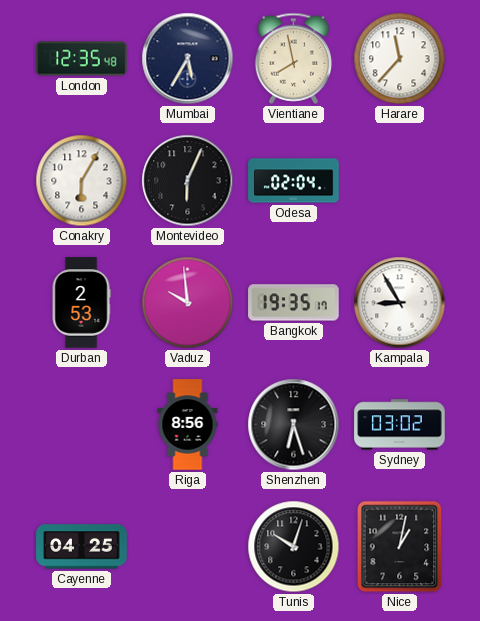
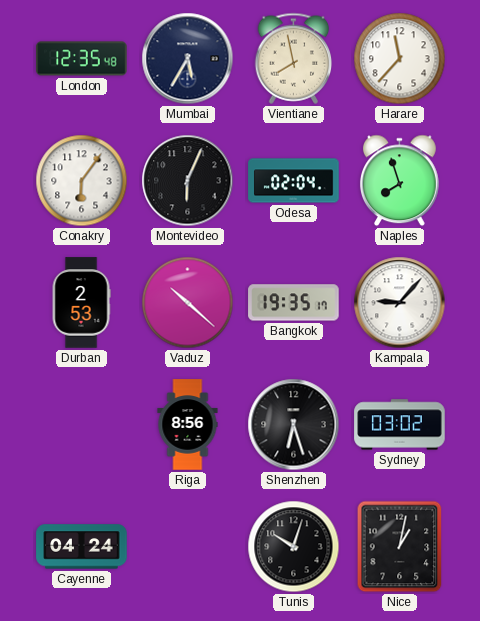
Conakry: 6:05 -> 6:06 (82, 181)
Naples: none -> 7:57 (400, 181)
Vaduz: 9:59 -> 10:22 (188, 303)
Kampala: 8:55 -> 9:07 (400, 303)
Cayenne: 04:25 -> 04:24 (82, 547)
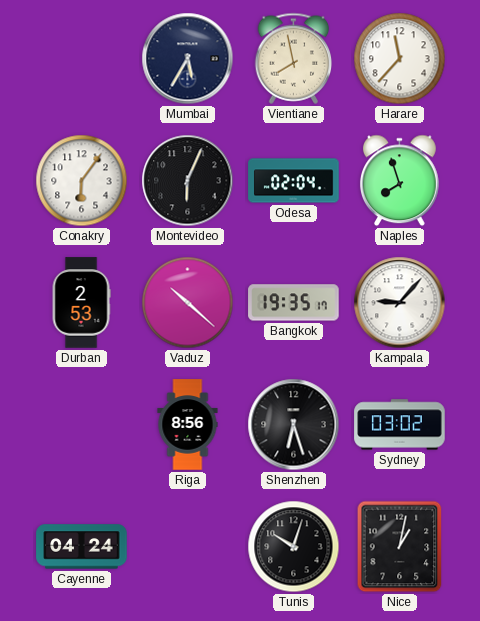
London: 12:35 -> none (82, 59)
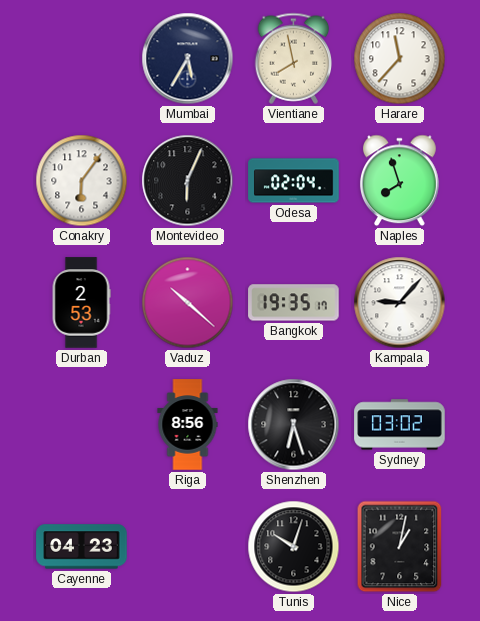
Cayenne: 04:24 -> 04:23 (82, 547)
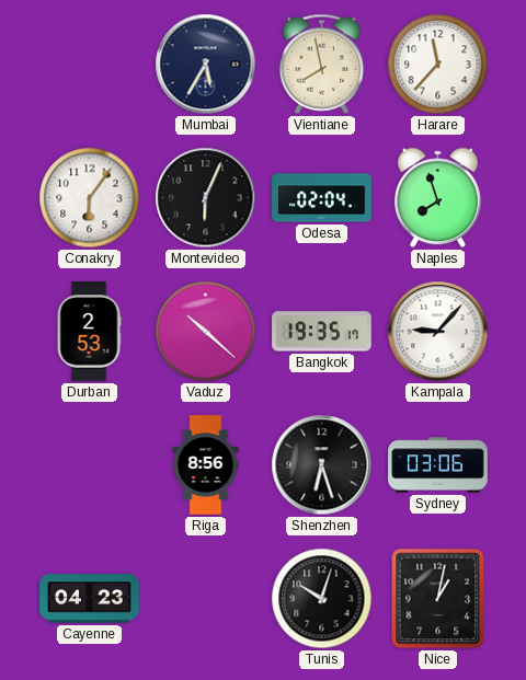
Sydney: 03:02 -> 03:06 (438, 465)
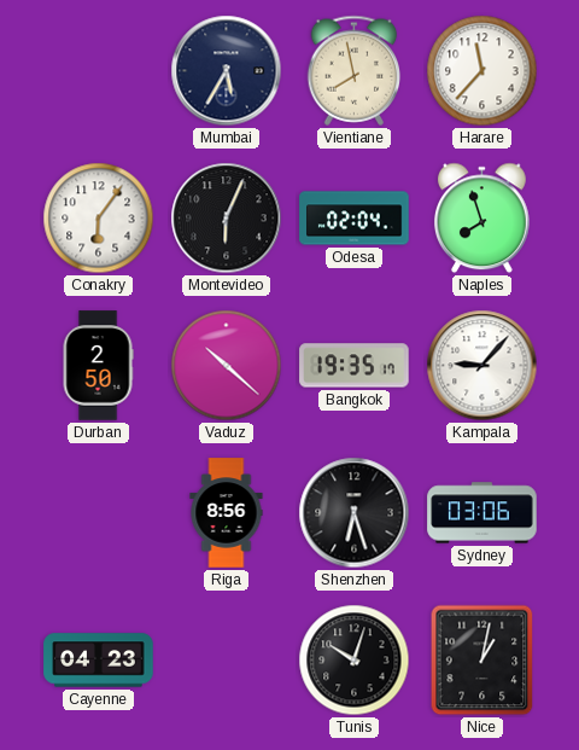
Durban: 2:53 -> 2:50 (98, 366)
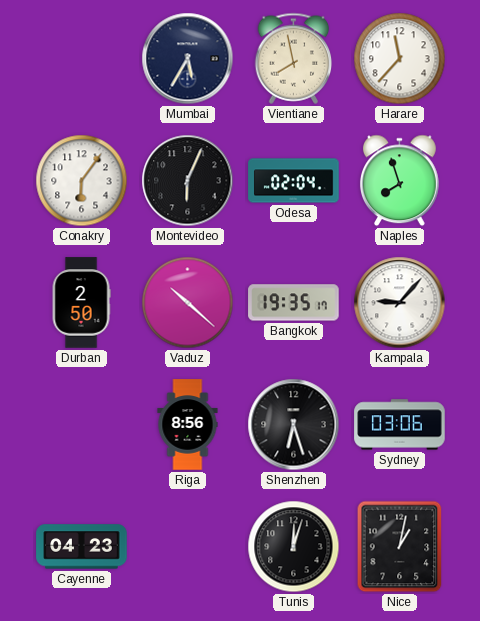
Tunis: 10:03 -> 12:03 (294, 547)
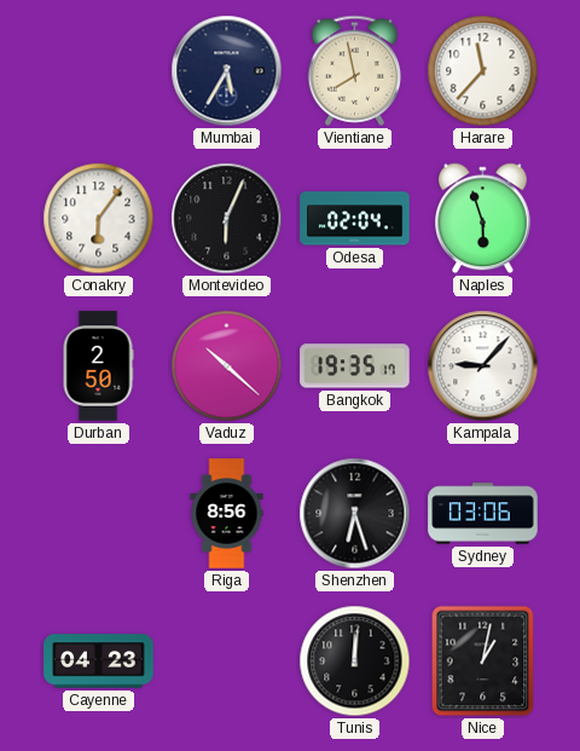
Naples: 7:57 -> 5:57 (483, 219)
Tunis: 12:03 -> 12:01 (355, 662)
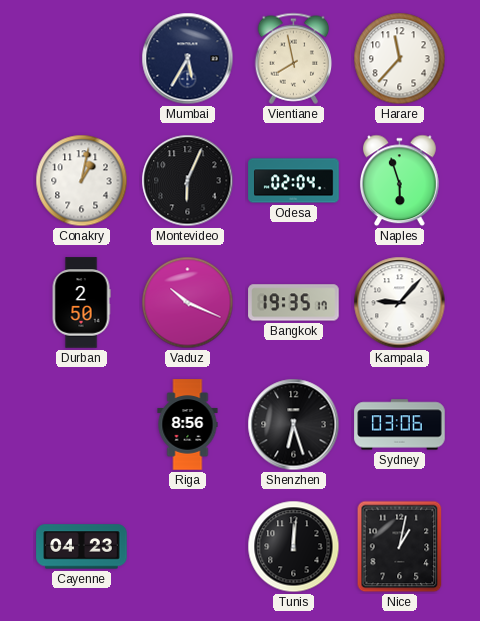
Conakry: 6:06 -> 1:02 (82, 181)
Vaduz: 10:22 -> 10:19 (188, 303)
